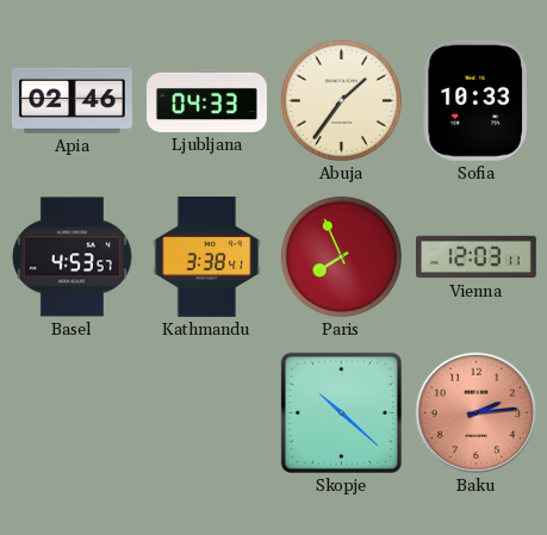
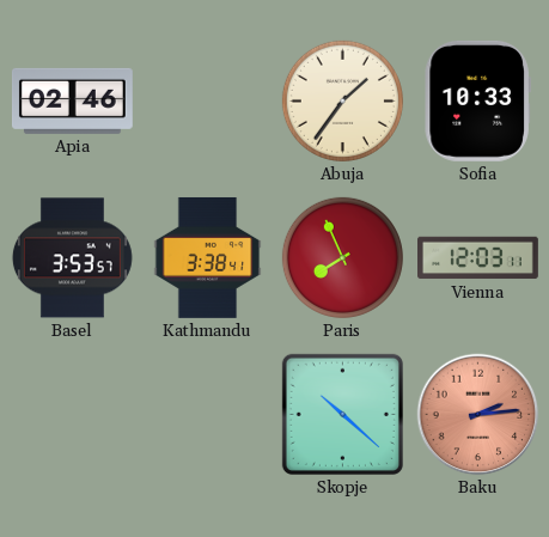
Ljubljana: 04:33 -> none (207, 100)
Basel: 4:53 -> 3:53 (72, 258)
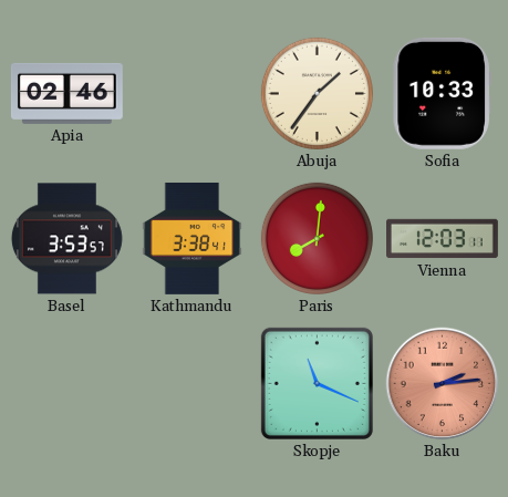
Paris: 7:56 -> 8:01 (317, 238)
Skopje: 10:22 -> 11:19 (317, 383)
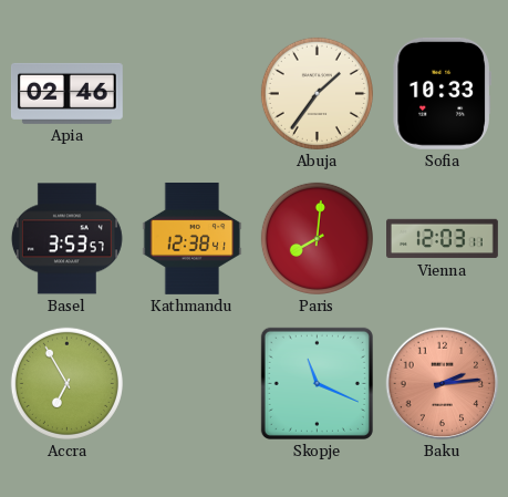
Kathmandu: 3:38 -> 12:38 (193, 238)
Accra: none -> 6:55 (66, 383)
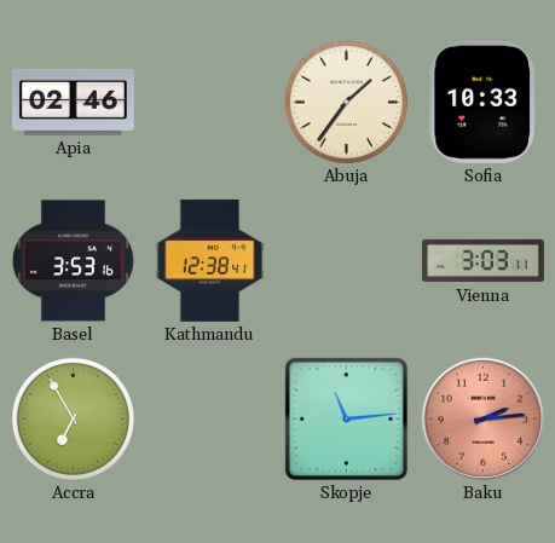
Basel: 3:53:57 -> 3:53:16 (73, 261)
Paris: 8:01 -> none (317, 238)
Vienna: 12:03 -> 3:03 (484, 261)
Skopje: 11:19 -> 11:14 (346, 418)
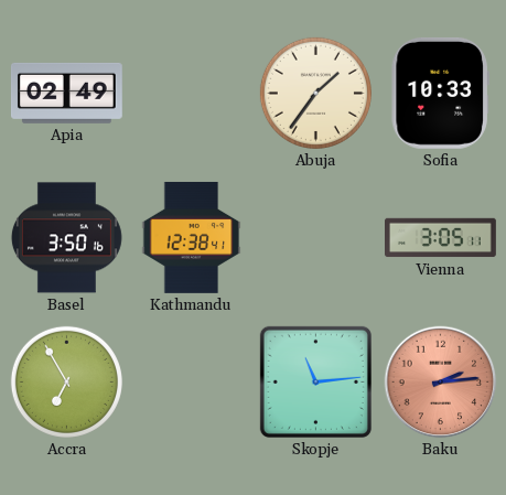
Apia: 02:46 -> 02:49 (66, 93)
Basel: 3:53 -> 3:50 (66, 238)
Vienna: 3:03 -> 3:05 (441, 238)
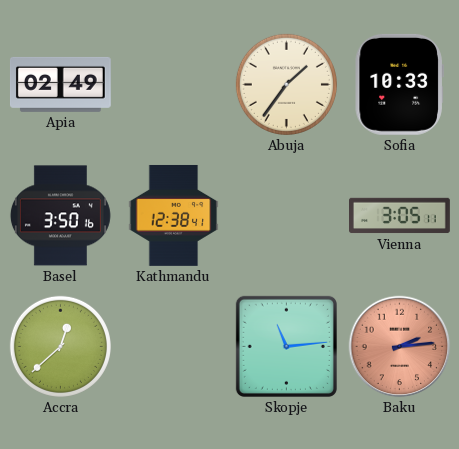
Accra: 6:55 -> 12:38 (60, 346)
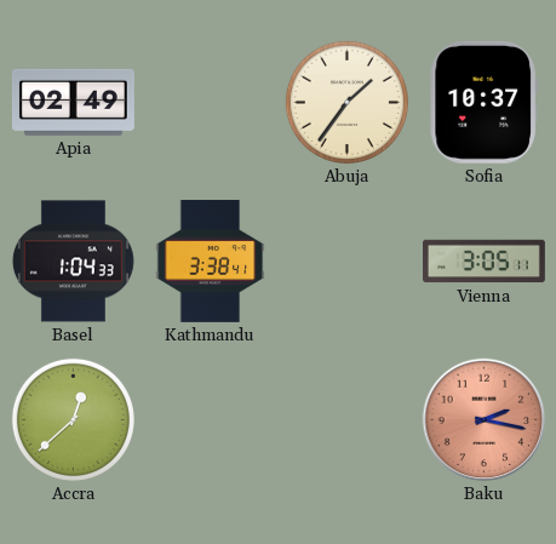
Sofia: 10:33 -> 10:37 (483, 102)
Basel: 3:50 -> 1:04 (73, 262)
Kathmandu: 12:38 -> 3:38 (211, 260)
Skopje: 11:14 -> none (286, 346)
Baku: 2:14 -> 2:17 (485, 420)
